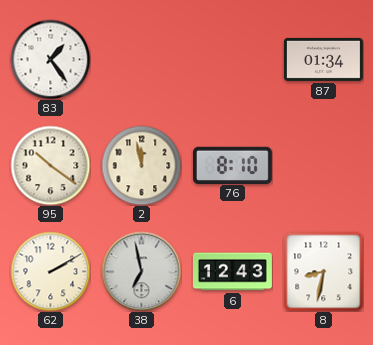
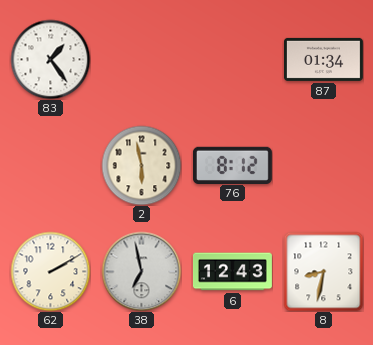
95: 10:21 -> none (50, 165)
2: 11:58 -> 5:58 (141, 165)
76: 8:10 -> 8:12 (232, 165)
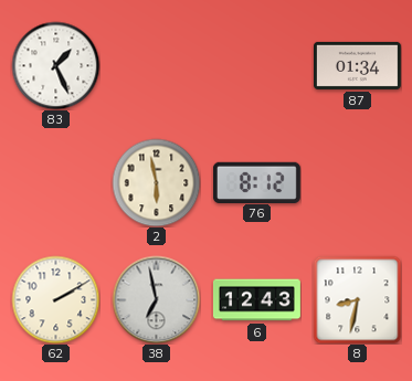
83: 1:24 -> 1:26 (55, 65)
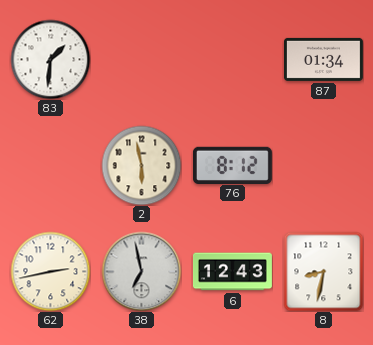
83: 1:26 -> 1:31 (50, 59)
62: 2:10 -> 2:43 (50, 271)
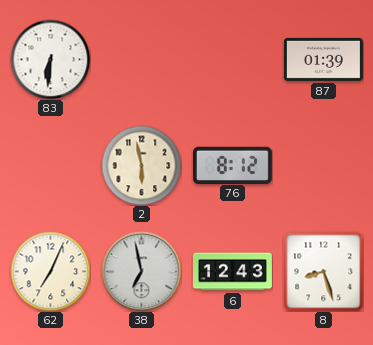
83: 1:31 -> 6:31 (50, 59)
87: 01:34 -> 01:39 (323, 59)
62: 2:43 -> 7:04 (50, 271)
8: 8:32 -> 8:27 (323, 271)
